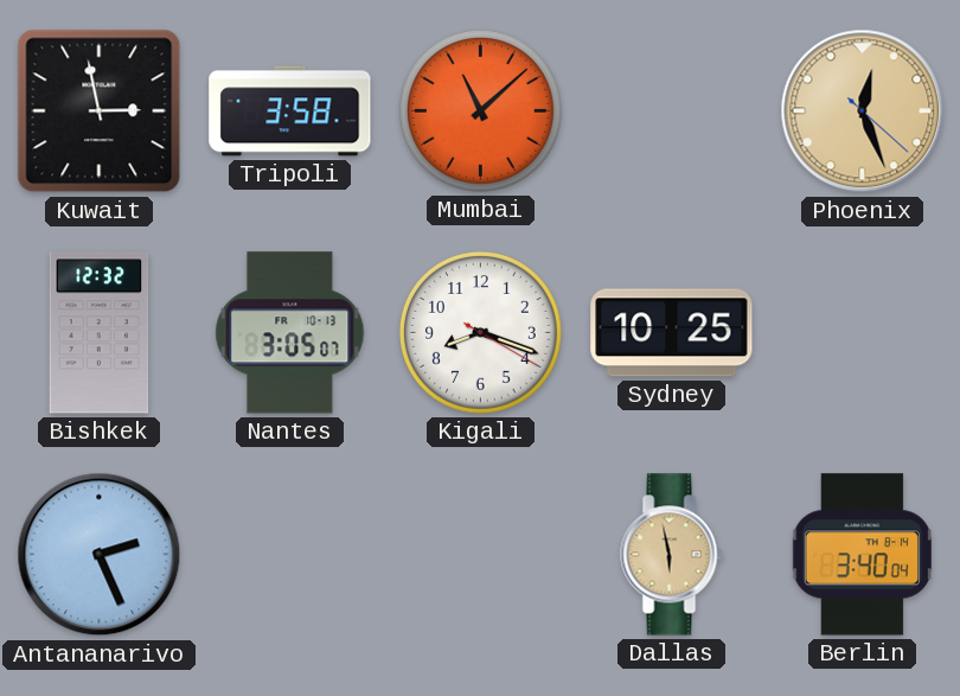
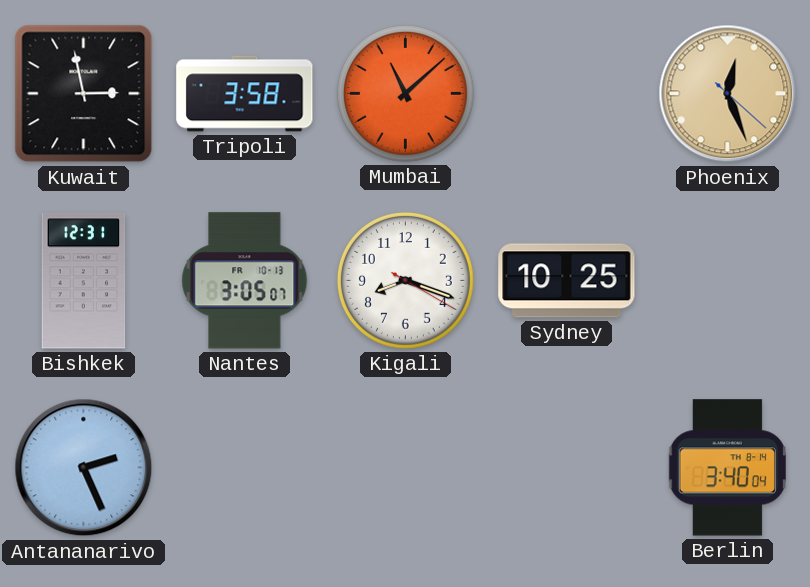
Bishkek: 12:32 -> 12:31 (84, 281)
Dallas: 5:58 -> none (672, 555)
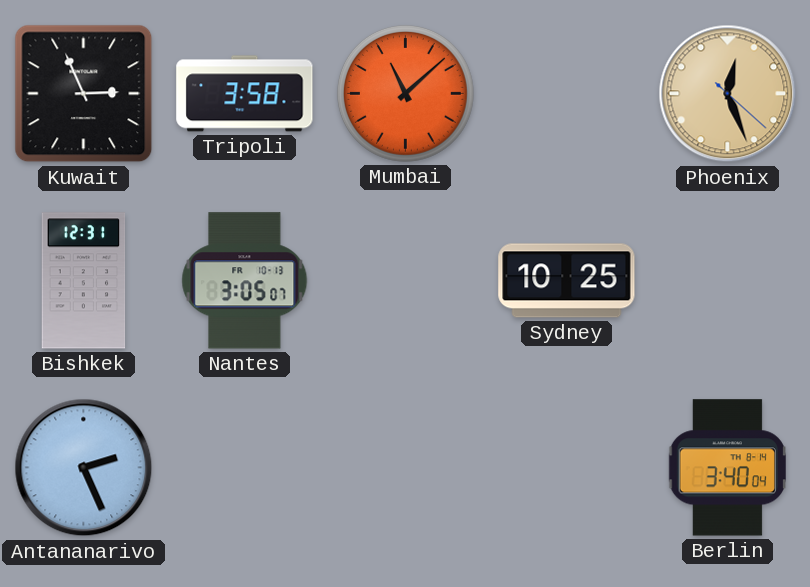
Kuwait: 2:58 -> 2:56 (84, 94)
Kigali: 8:18 -> none (405, 280)
